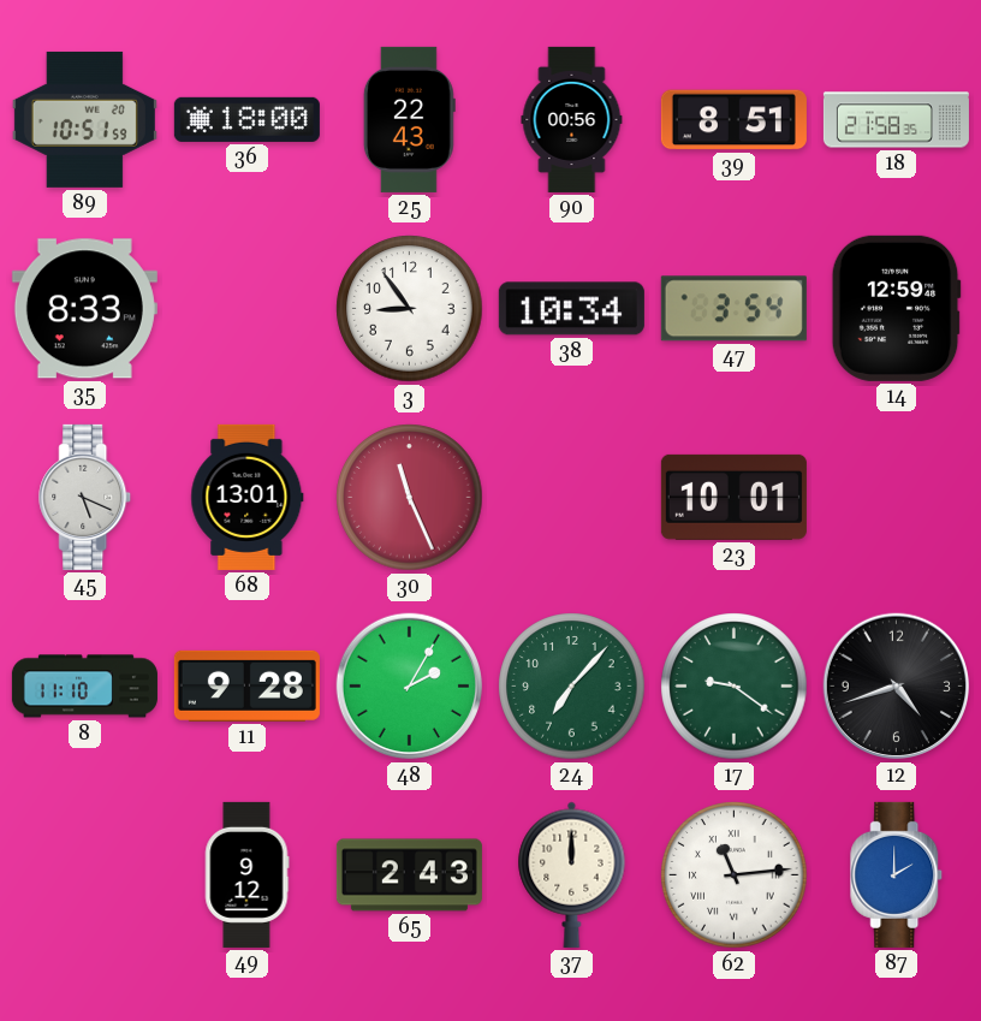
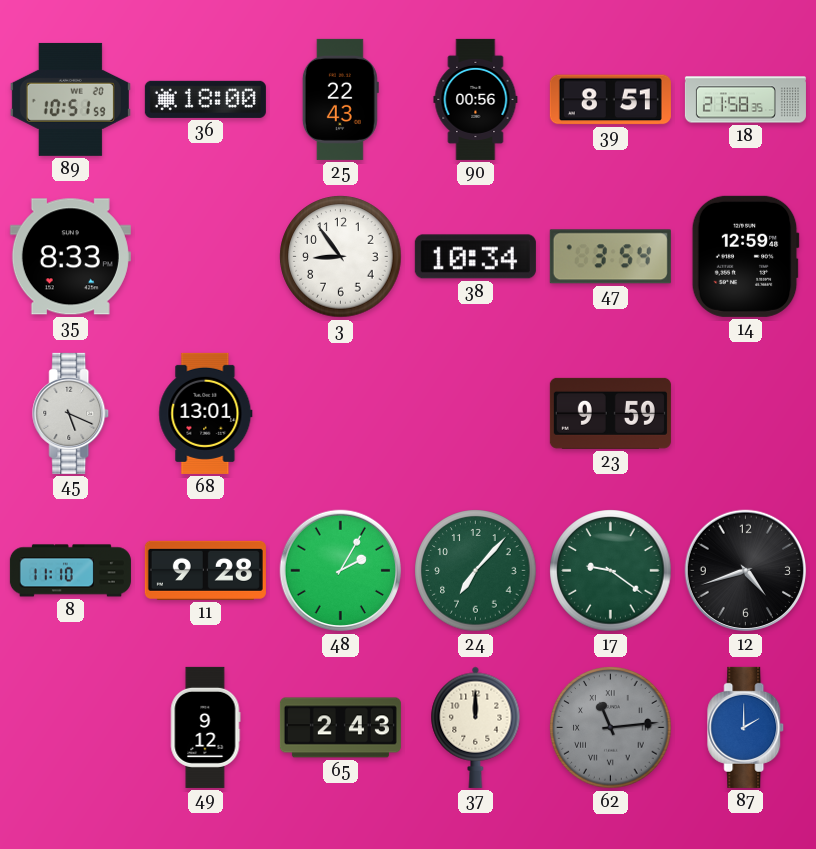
30: 11:26 -> none (410, 498)
23: 10:01 -> 9:59 (610, 413)
62 dial: white -> grey (611, 728)
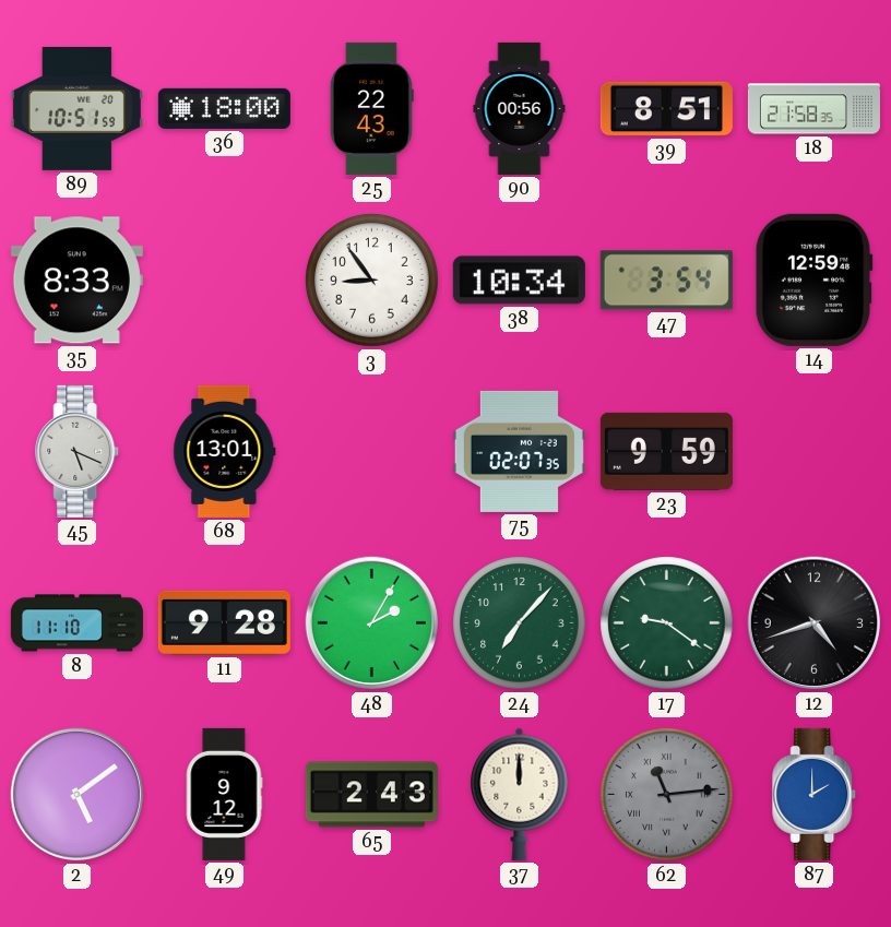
75: none -> 02:07 (519, 451)
2: none -> 5:09 (78, 795)
